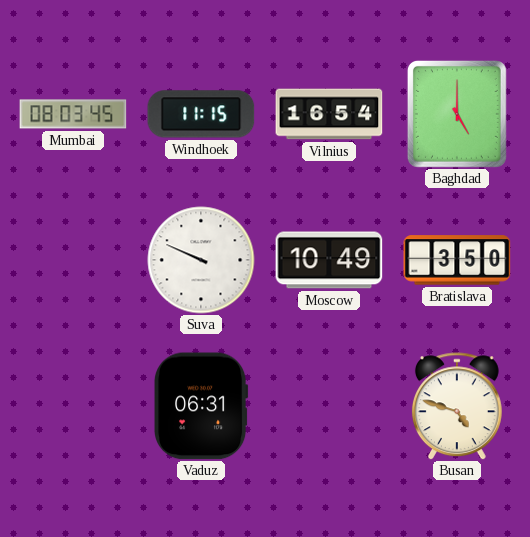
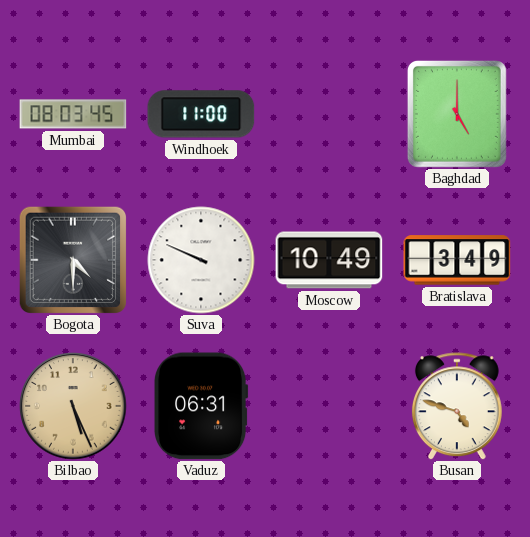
Windhoek: 11:15 -> 11:00 (201, 114)
Vilnius: 16:54 -> none (329, 114)
Bogota: none -> 4:30 (72, 259)
Bratislava: 3:50 -> 3:49 (457, 260)
Bilbao: none -> 5:26 (73, 406)
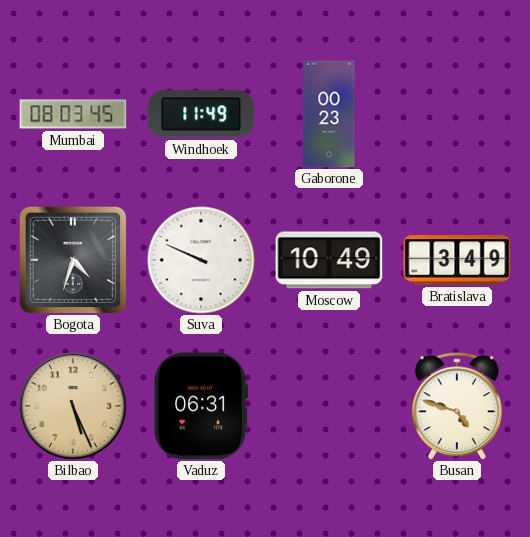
Windhoek: 11:00 -> 11:49 (201, 114)
Gaborone: none -> 00:23 (329, 114)
Baghdad: 5:00 -> none (457, 114)
Bogota: 4:30 -> 4:33 (72, 259)
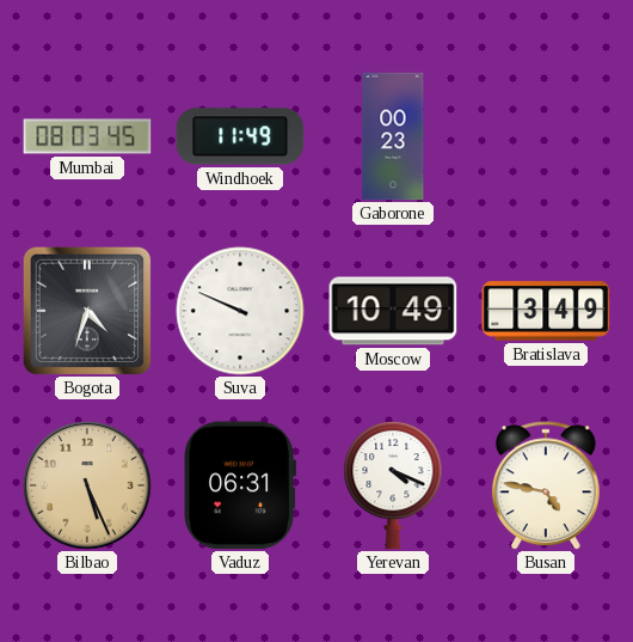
Yerevan: none -> 4:19 (393, 485)
Busan: 4:48 -> 4:47 (546, 485)
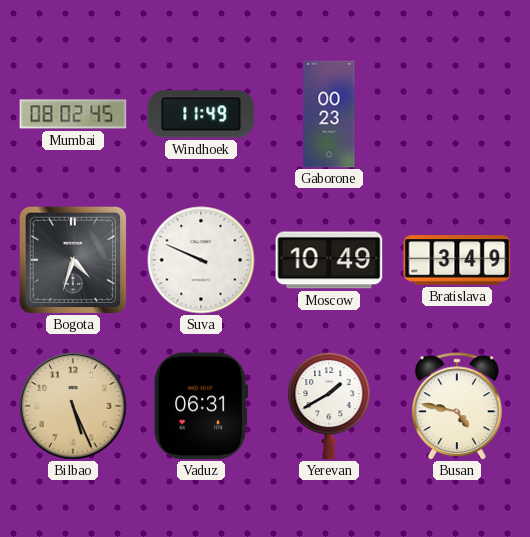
Mumbai: 08:03 -> 08:02 (73, 114)
Yerevan: 4:19 -> 1:40 (329, 406)
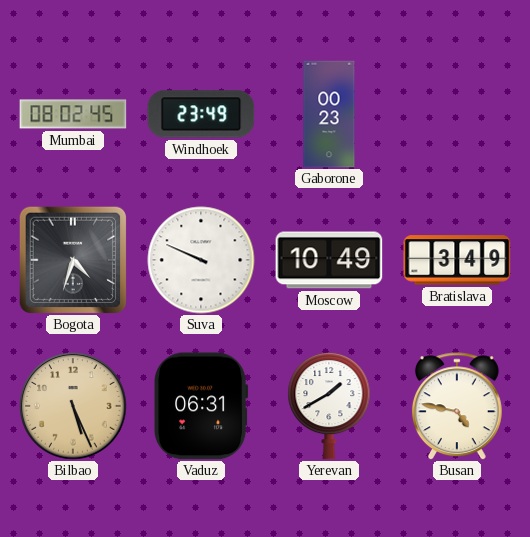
Windhoek: 11:49 -> 23:49 (201, 114)
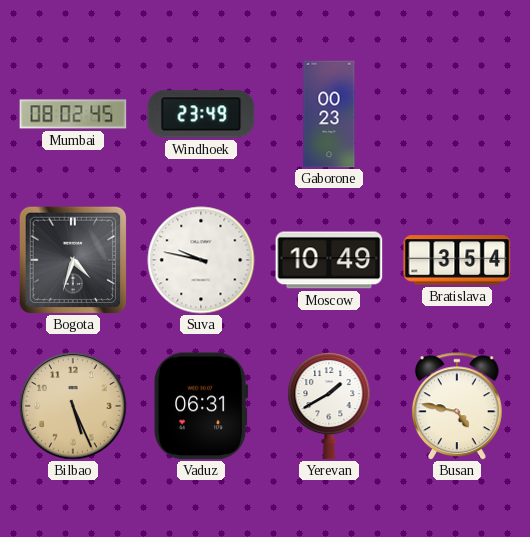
Suva: 9:49 -> 9:47 (201, 260)
Bratislava: 3:49 -> 3:54 (457, 260)
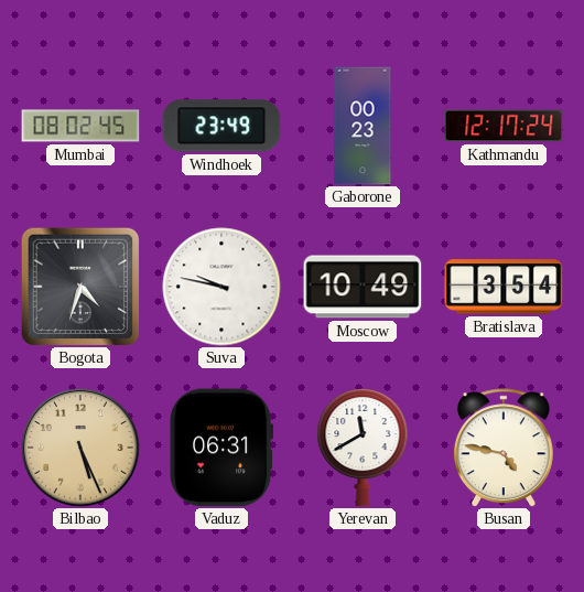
Kathmandu: none -> 12:17 (504, 126)
Yerevan: 1:40 -> 11:40 (363, 448)
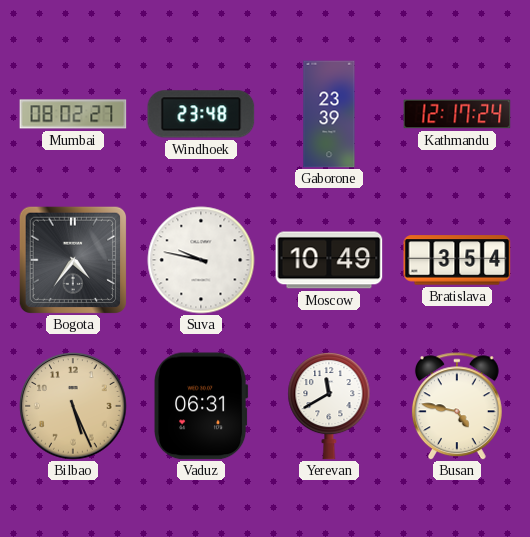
Mumbai: 08:02:45 -> 08:02:27 (73, 114)
Windhoek: 23:49 -> 23:48 (201, 114)
Gaborone: 00:23 -> 23:39 (329, 114)
Bogota: 4:33 -> 4:36 (72, 259)
